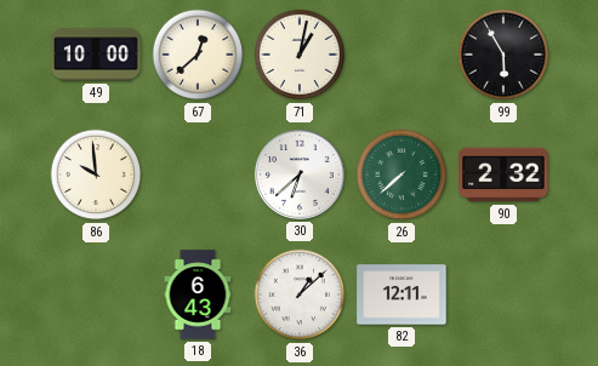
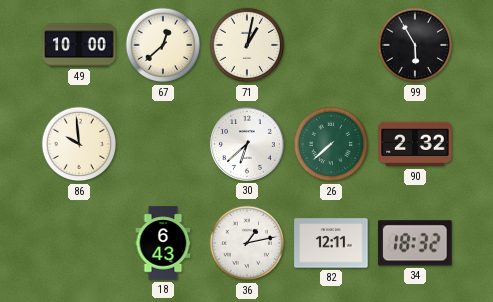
36: 1:08 -> 1:13 (247, 243)
34: none -> 18:32 (415, 243)
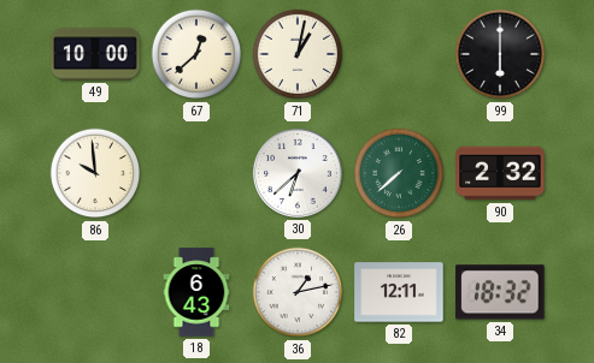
99: 5:55 -> 6:00 (500, 54)
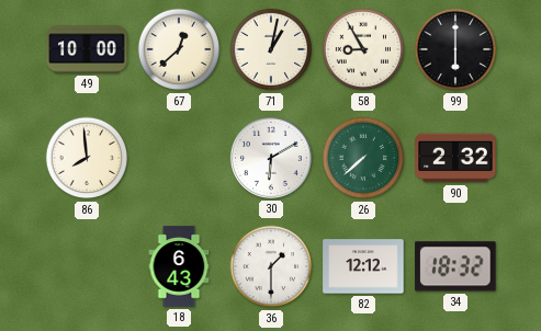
58: none -> 8:55 (363, 49)
86: 9:59 -> 7:59 (87, 158)
30: 6:38 -> 6:10 (271, 158)
36: 1:13 -> 1:30 (271, 266)
82: 12:11 -> 12:12 (363, 266)
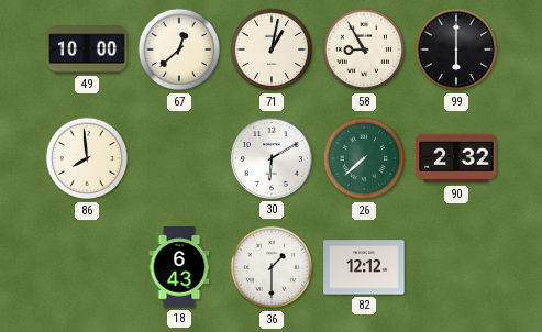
34: 18:32 -> none (455, 266)
